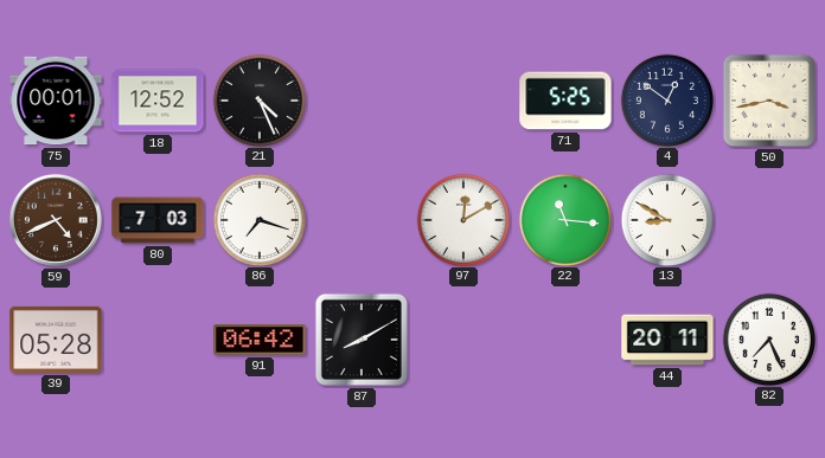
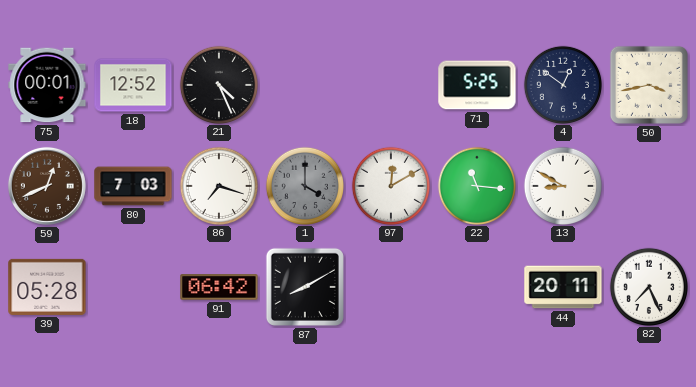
59: 4:41 -> 12:41 (47, 186)
1: none -> 4:00 (304, 185)
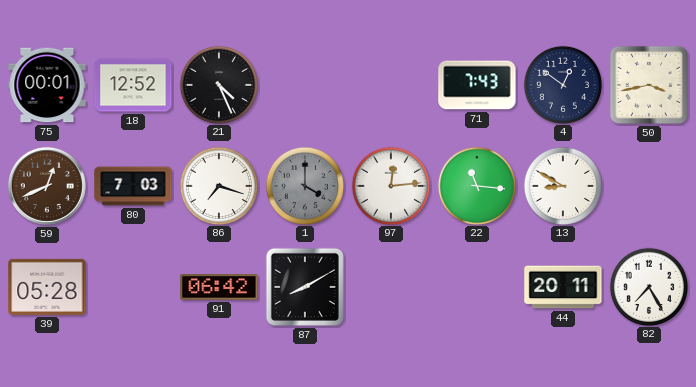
71: 5:25 -> 7:43 (477, 85)
97: 12:10 -> 12:14 (390, 185)
82: 7:26 -> 7:25 (648, 286)
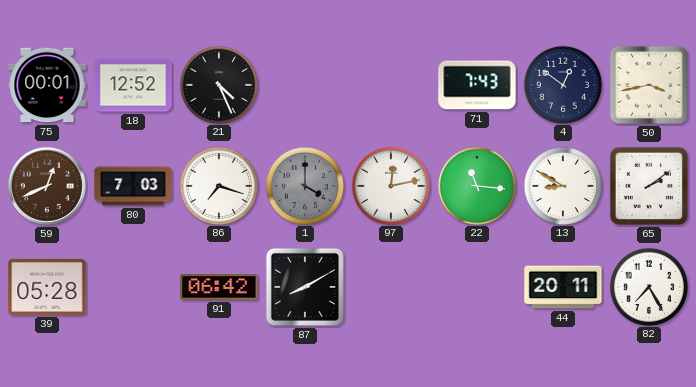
97: 12:14 -> 12:13 (390, 185)
65: none -> 2:09 (649, 186)
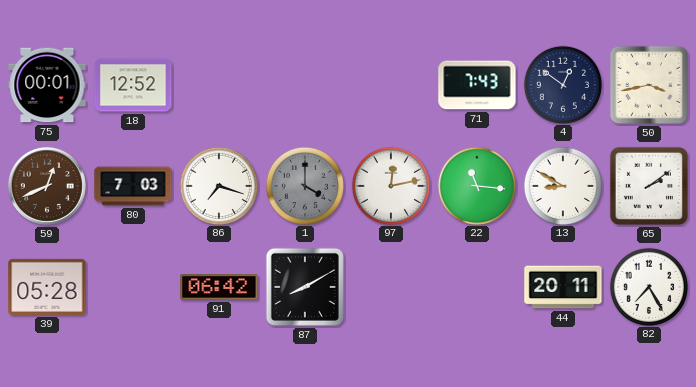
21: 4:26 -> none (218, 84)
